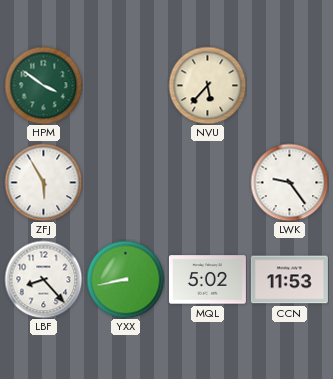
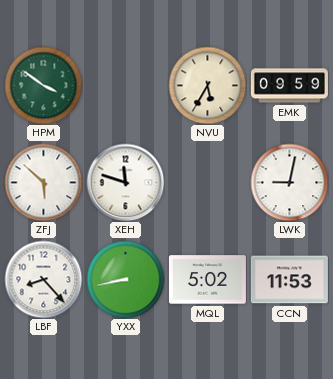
NVU: 5:37 -> 5:35 (207, 85)
EMK: none -> 09:59 (289, 86)
ZFJ: 5:55 -> 5:52 (43, 182)
XEH: none -> 11:48 (125, 182)
LWK: 9:24 -> 9:02 (289, 182)
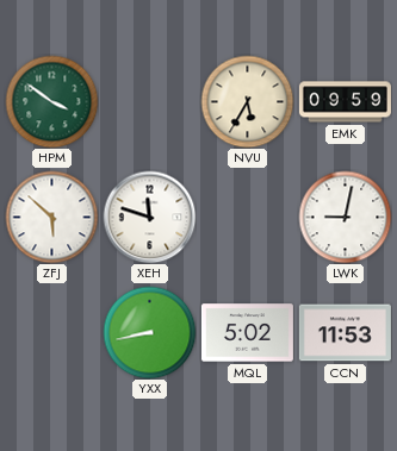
LBF: 8:23 -> none (43, 279)
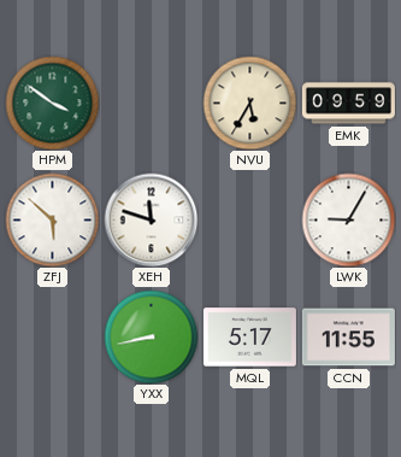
LWK: 9:02 -> 9:05 (348, 219)
MQL: 5:02 -> 5:17 (249, 338)
CCN: 11:53 -> 11:55 (348, 338)
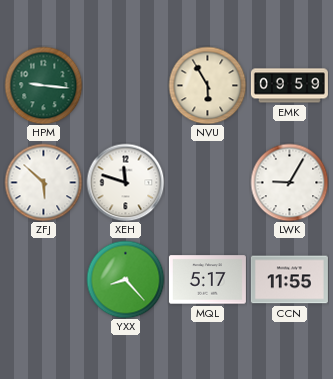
HPM: 3:51 -> 9:16 (43, 85)
NVU: 5:35 -> 5:55 (207, 85)
YXX: 8:43 -> 8:23 (125, 279)
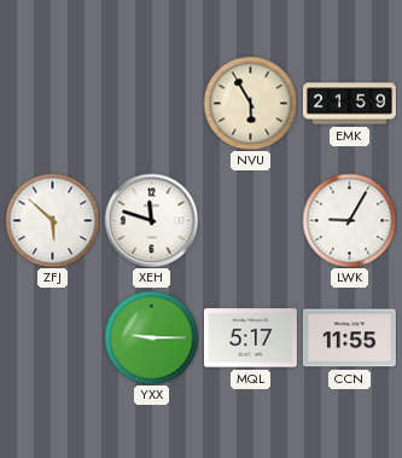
HPM: 9:16 -> none (43, 85)
EMK: 09:59 -> 21:59 (349, 104)
YXX: 8:23 -> 9:15 (151, 337)
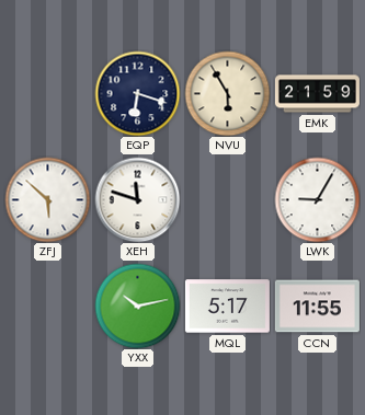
EQP: none -> 6:18 (137, 93)
YXX: 9:15 -> 10:13 (137, 306)
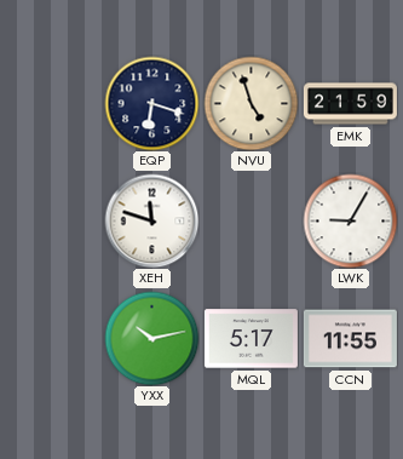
NVU: 5:55 -> 4:57 (251, 103)
ZFJ: 5:52 -> none (47, 199)
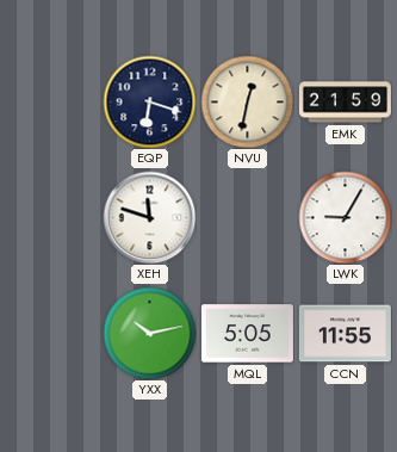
NVU: 4:57 -> 12:32 (247, 101)
MQL: 5:17 -> 5:05 (247, 334)
